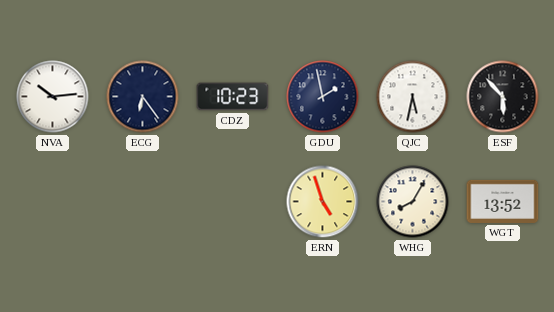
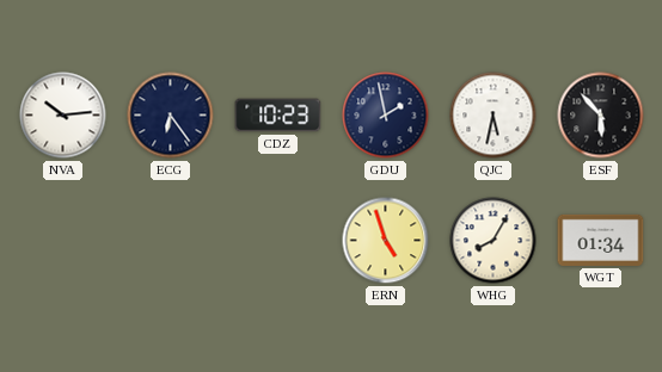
WGT: 13:52 -> 01:34 (601, 240)
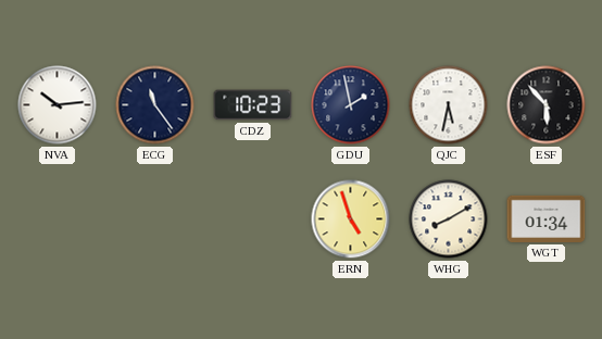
ECG: 6:24 -> 11:24 (155, 105)
WHG: 8:05 -> 8:10 (449, 219)
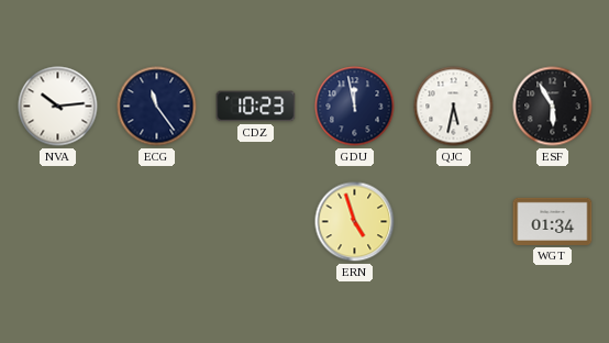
GDU: 1:58 -> 11:58 (355, 107)
ESF: 5:53 -> 5:55 (553, 107)
WHG: 8:10 -> none (449, 219)
